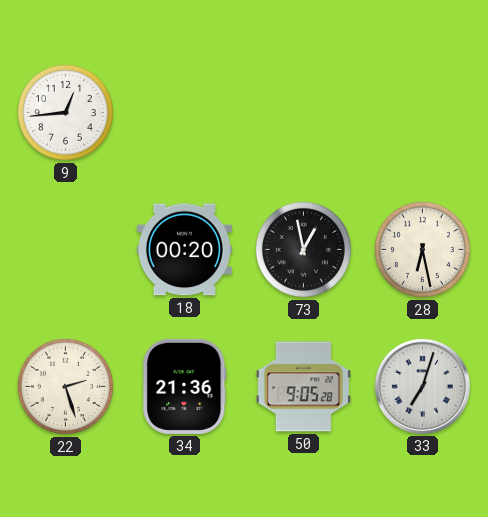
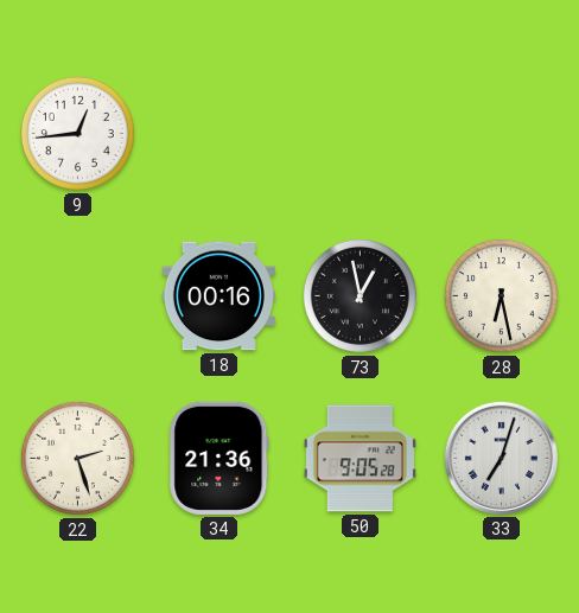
18: 00:20 -> 00:16 (218, 296)
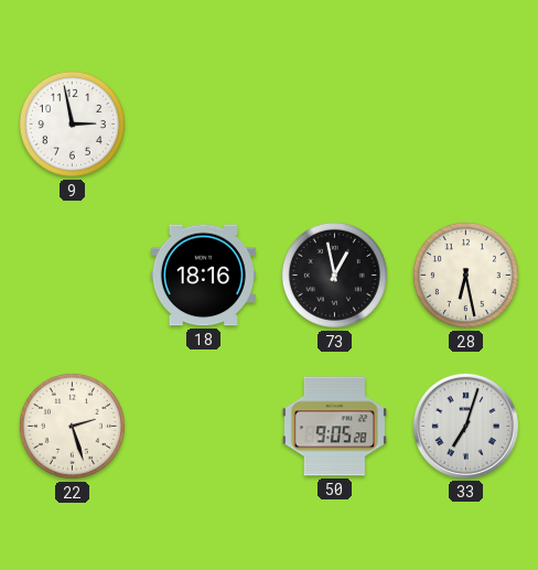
9: 12:44 -> 2:58 (72, 123)
18: 00:16 -> 18:16 (203, 276)
34: 21:36 -> none (219, 458)
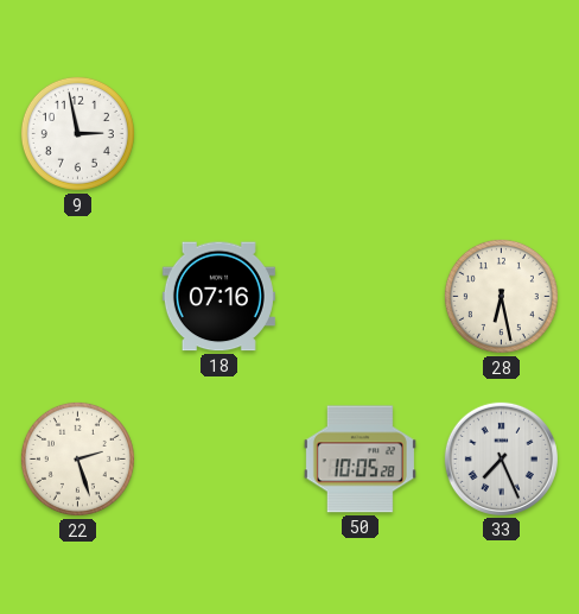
18: 18:16 -> 07:16 (218, 297)
73: 12:58 -> none (334, 275)
50: 9:05 -> 10:05 (360, 460)
33: 7:03 -> 7:26 (501, 458)
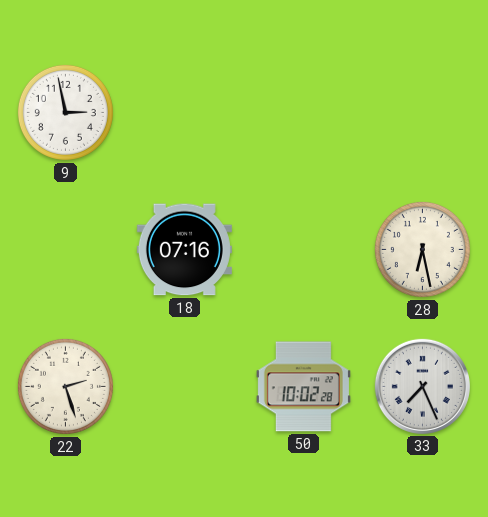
50: 10:05 -> 10:02 (303, 387)
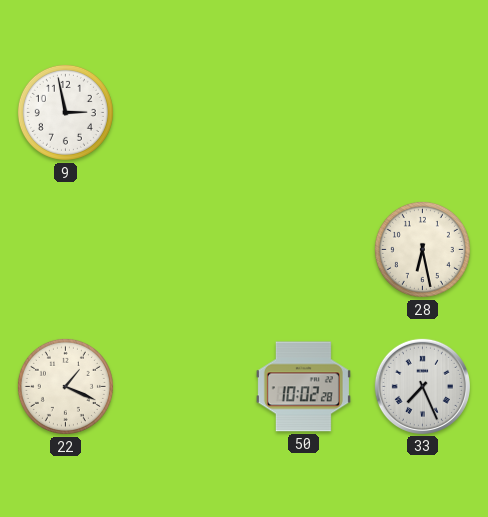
18: 07:16 -> none (184, 250)
22: 2:27 -> 1:19 (65, 386)
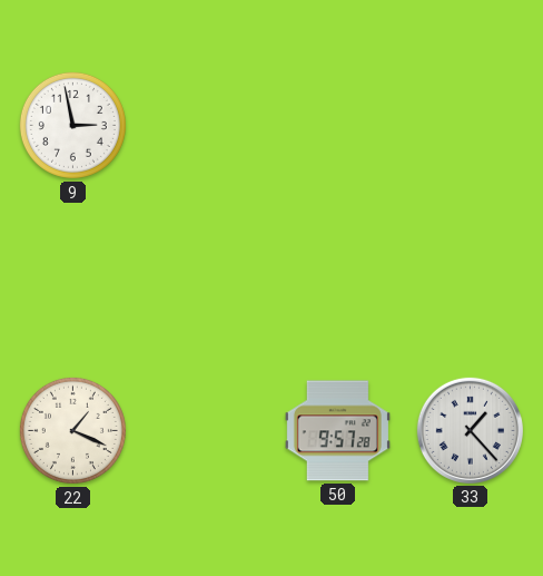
28: 6:28 -> none (422, 249)
50: 10:02 -> 9:57 (337, 431)
33: 7:26 -> 1:23 (470, 430)
